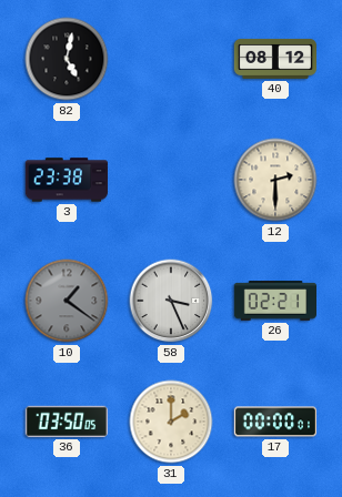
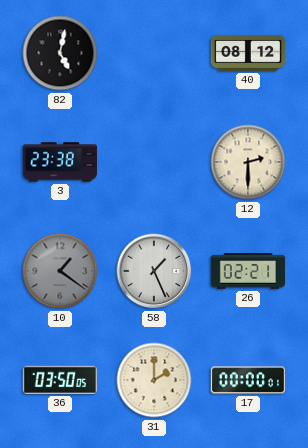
58: 3:26 -> 1:26 (154, 271)
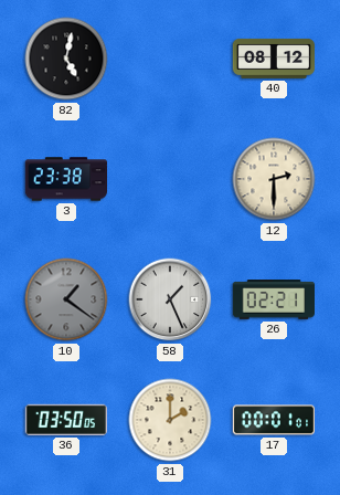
17: 00:00 -> 00:01 (273, 420)
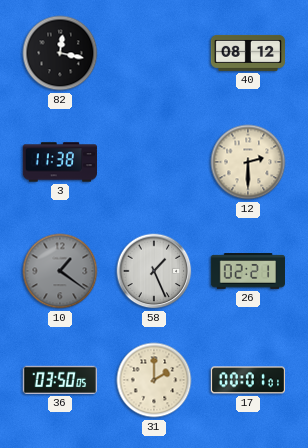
82: 5:02 -> 12:17 (60, 53)
3: 23:38 -> 11:38 (59, 162)
